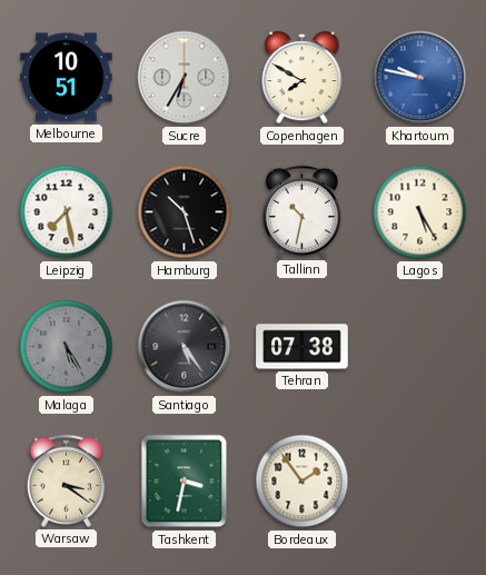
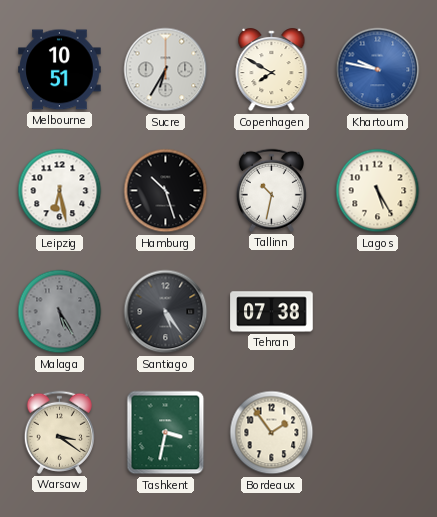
Leipzig: 7:28 -> 6:28 (60, 191)
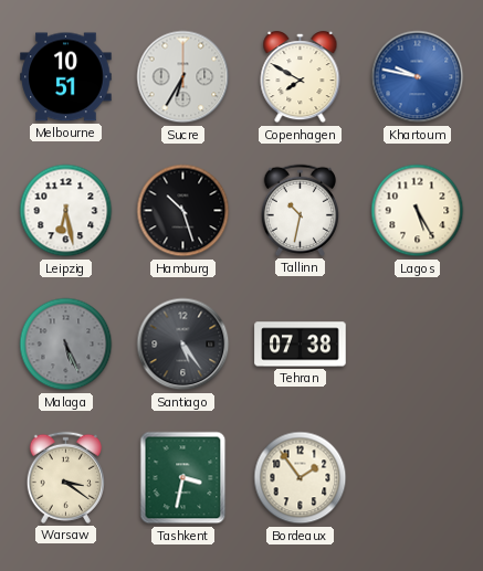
Malaga: 5:25 -> 5:26 (66, 345)
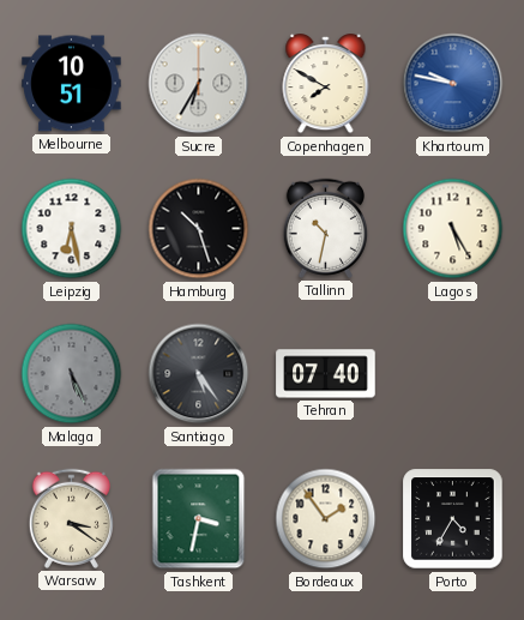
Tehran: 07:38 -> 07:40 (326, 374)
Porto: none -> 4:35 (453, 519)
